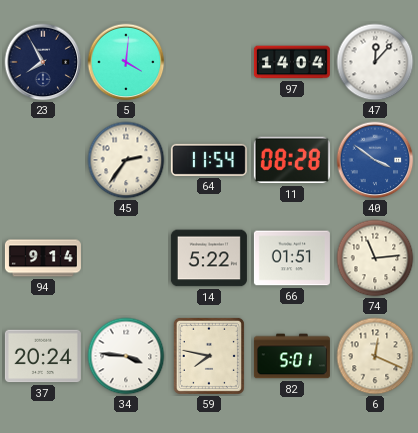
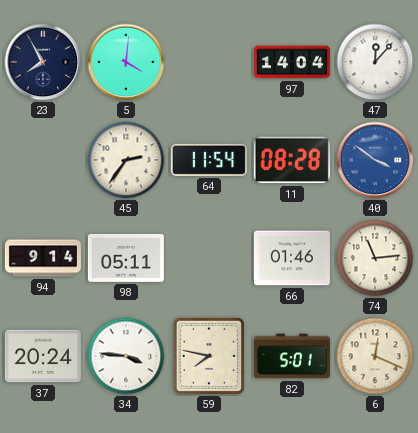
98: none -> 05:11 (126, 258)
14: 5:22 -> none (209, 258)
66: 01:51 -> 01:46 (292, 258)
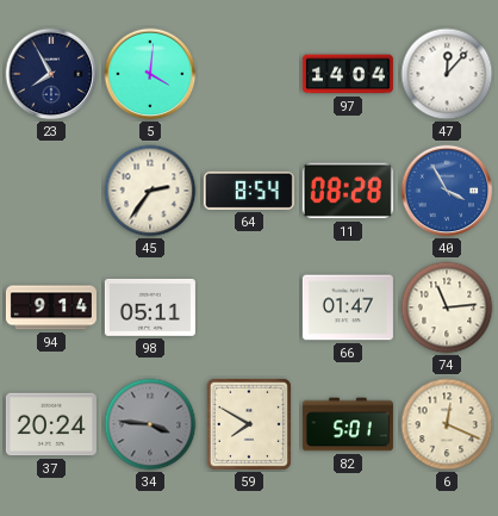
64: 11:54 -> 8:54 (249, 191)
40: 3:51 -> 3:55 (447, 191)
66: 01:46 -> 01:47 (348, 307)
34 dial: white -> grey (150, 424)
59: 7:47 -> 7:50 (249, 424)
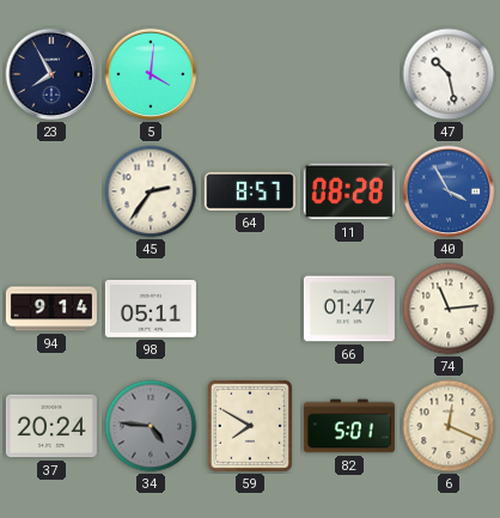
97: 14:04 -> none (348, 74)
47: 12:07 -> 10:28 (449, 74)
64: 8:54 -> 8:57 (250, 191)
34: 3:46 -> 4:46 (151, 426)
